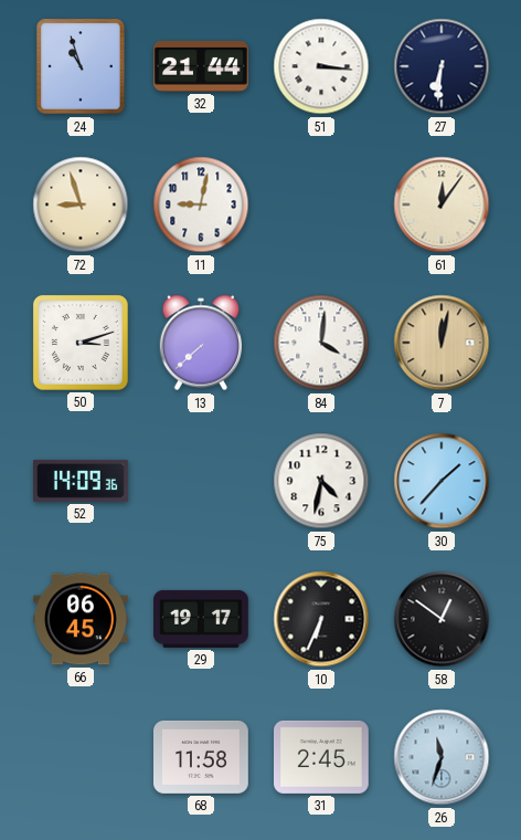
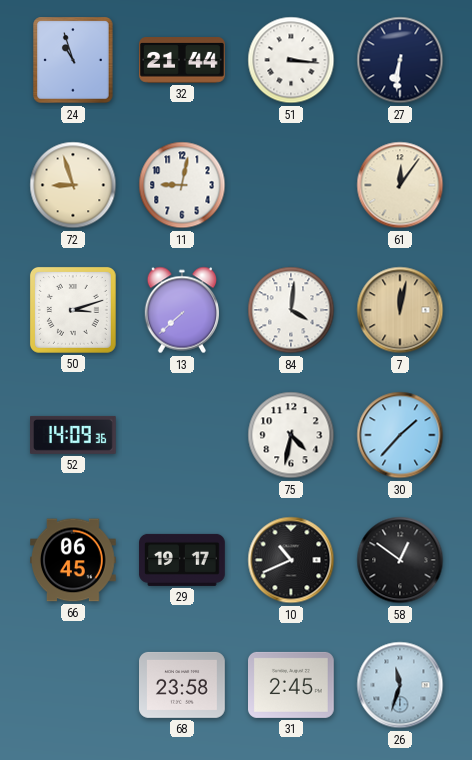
10: 6:34 -> 10:41 (291, 560)
68: 11:58 -> 23:58 (183, 685)
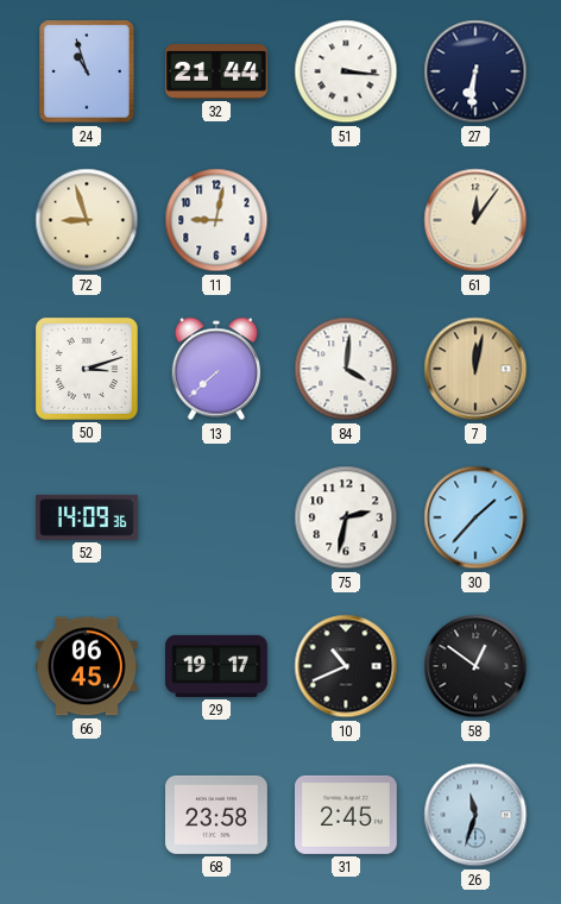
75: 4:32 -> 2:32 (346, 517)
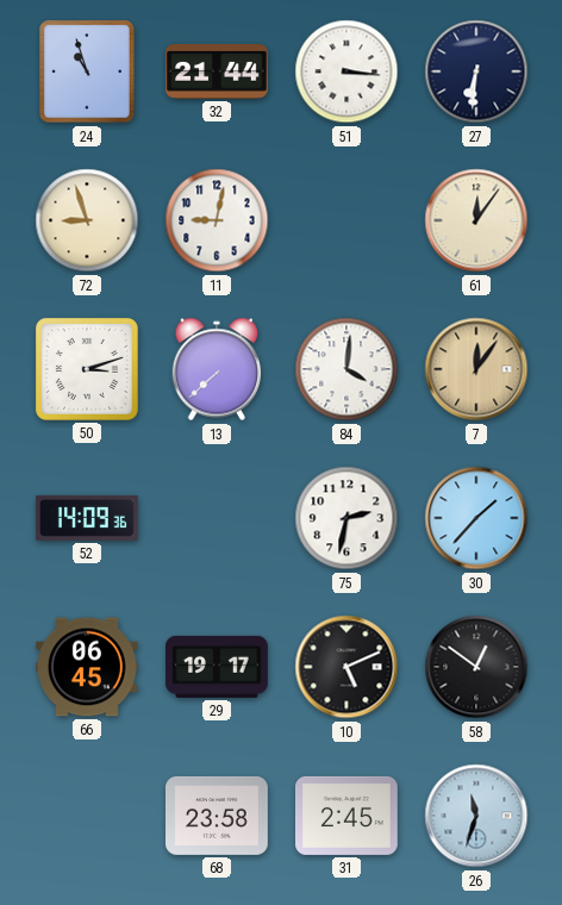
7: 12:02 -> 12:06 (476, 369)
10: 10:41 -> 5:11 (346, 667)
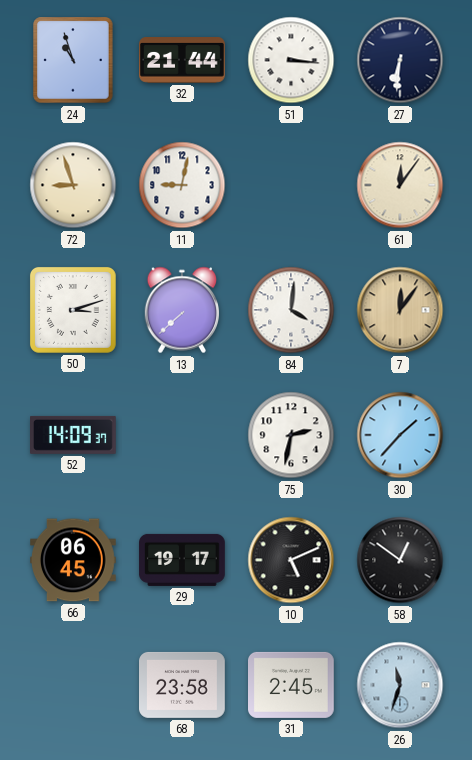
52: 14:09:36 -> 14:09:37 (74, 435)
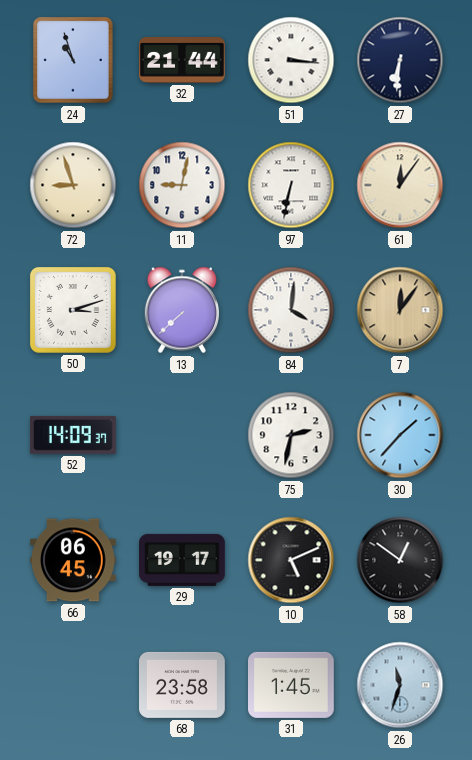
97: none -> 6:32 (291, 185)
31: 2:45 -> 1:45 (292, 685)
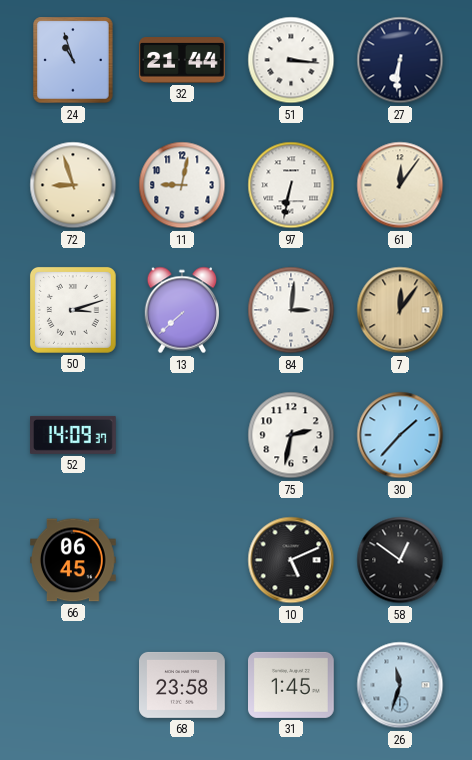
84: 4:01 -> 3:01 (291, 310)
29: 19:17 -> none (183, 560)
